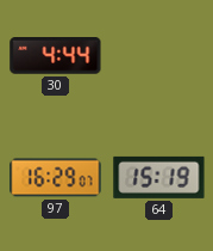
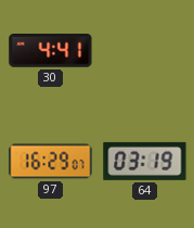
30: 4:44 -> 4:41 (51, 51)
64: 15:19 -> 03:19 (145, 161)
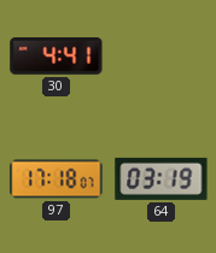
97: 16:29 -> 17:18 (57, 180)
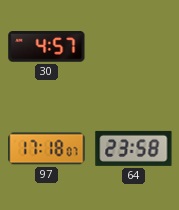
30: 4:41 -> 4:57 (47, 47)
64: 03:19 -> 23:58 (134, 148)
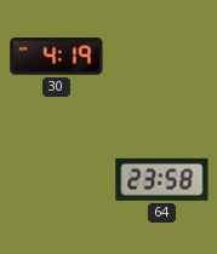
30: 4:57 -> 4:19 (57, 57)
97: 17:18 -> none (47, 149)
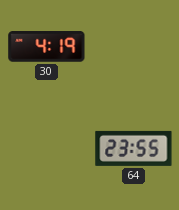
64: 23:58 -> 23:55 (134, 148)
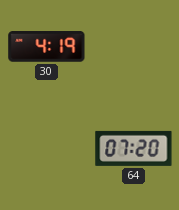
64: 23:55 -> 07:20 (134, 148)
